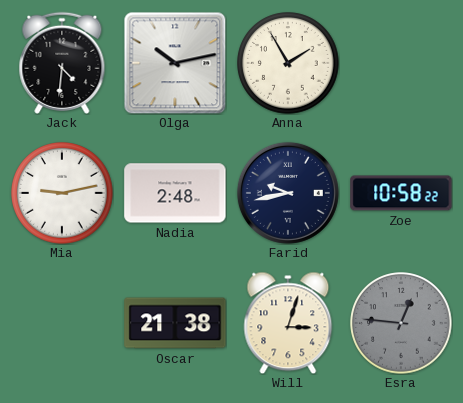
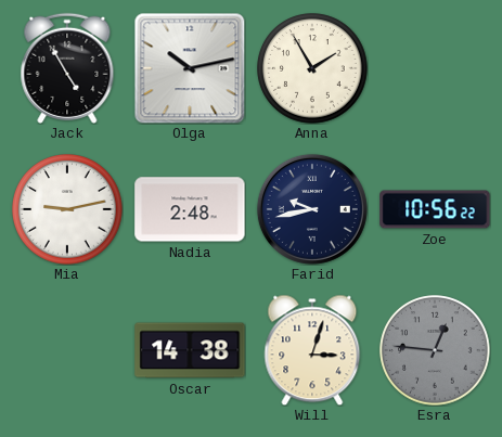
Jack: 4:31 -> 4:55 (67, 68)
Zoe: 10:58 -> 10:56 (435, 209)
Oscar: 21:38 -> 14:38 (190, 350)
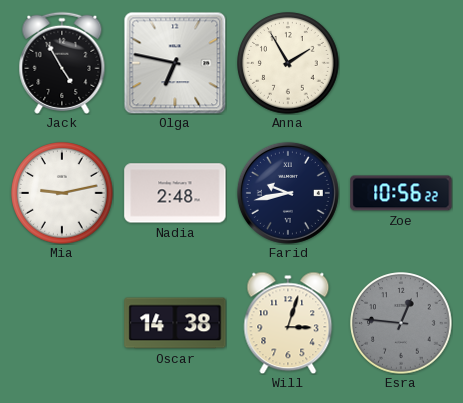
Olga: 10:13 -> 6:47 (175, 63)
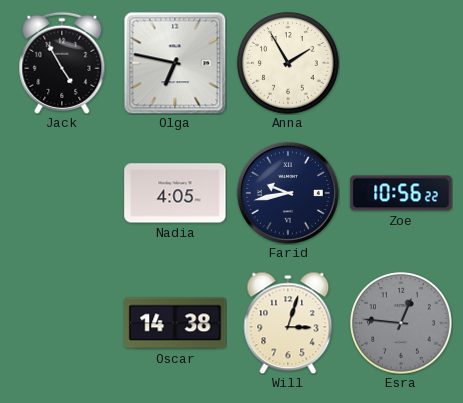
Mia: 9:13 -> none (62, 193)
Nadia: 2:48 -> 4:05 (175, 193)
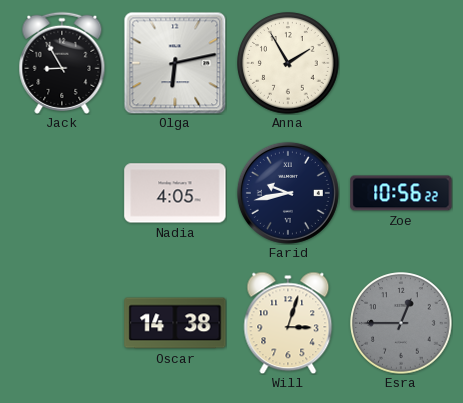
Jack: 4:55 -> 8:55 (62, 63)
Olga: 6:47 -> 6:13 (175, 63)
Esra: 12:46 -> 12:45 (401, 323)
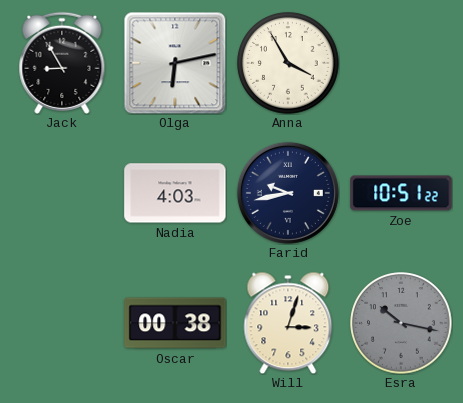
Anna: 1:55 -> 3:55 (288, 63)
Nadia: 4:05 -> 4:03 (175, 193)
Zoe: 10:56 -> 10:51 (401, 193)
Oscar: 14:38 -> 00:38 (175, 323)
Esra: 12:45 -> 10:17 (401, 323)
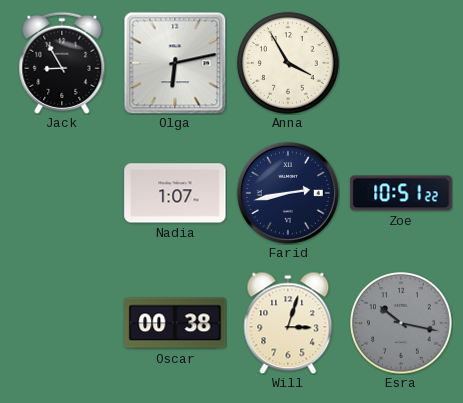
Nadia: 4:03 -> 1:07 (175, 193)
Farid: 9:43 -> 2:43 (288, 193)
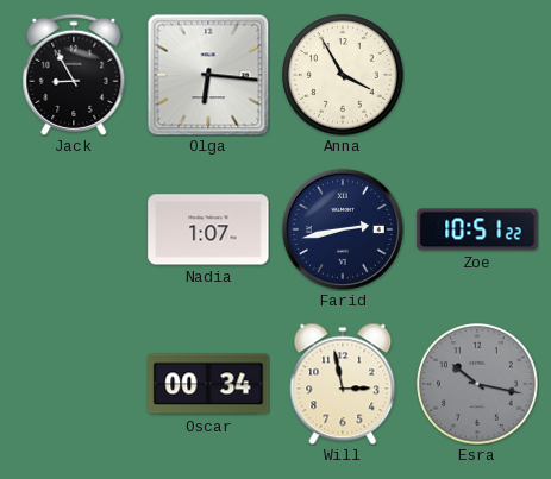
Olga: 6:13 -> 6:16 (208, 75)
Oscar: 00:38 -> 00:34 (208, 384)
Will: 3:03 -> 2:58 (343, 384)
